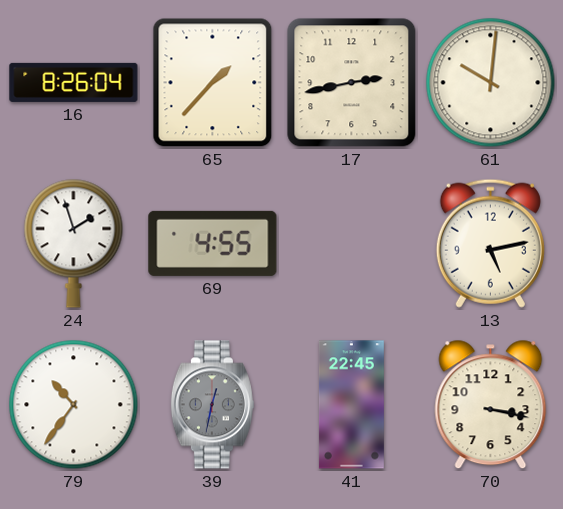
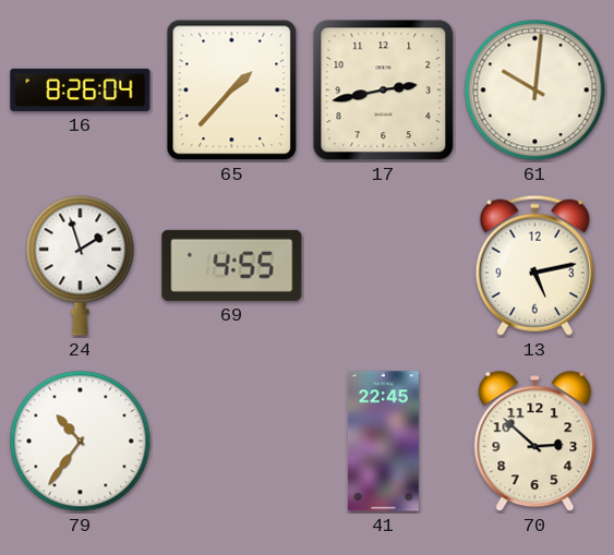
39: 12:32 -> none (212, 405)
70: 3:17 -> 2:52 (535, 442)
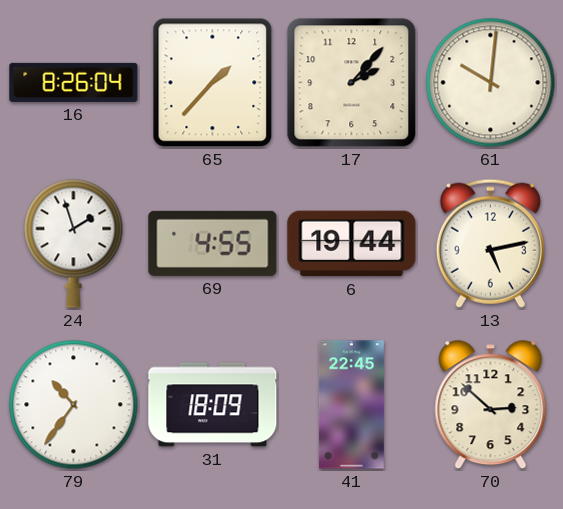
17: 2:43 -> 2:07 (352, 83)
6: none -> 19:44 (352, 244)
31: none -> 18:09 (213, 405)
